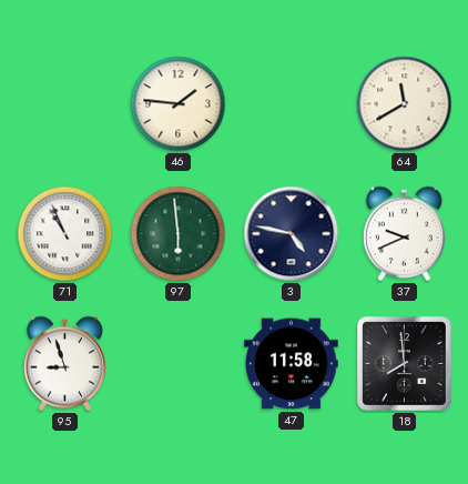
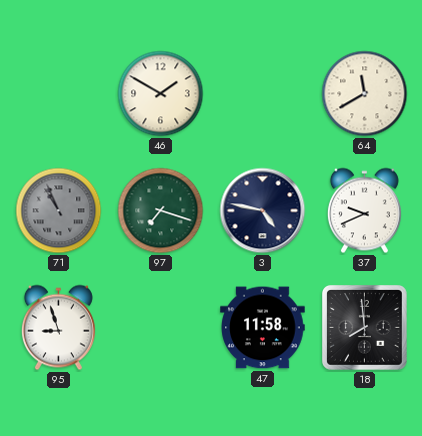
46: 1:46 -> 1:50 (161, 94)
71 dial: white -> grey (59, 211)
97: 5:59 -> 7:18 (161, 211)
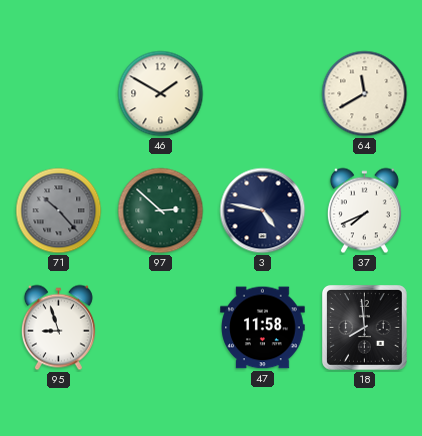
71: 10:56 -> 10:23 (59, 211)
97: 7:18 -> 2:52 (161, 211)
37: 9:41 -> 7:41 (364, 211)
